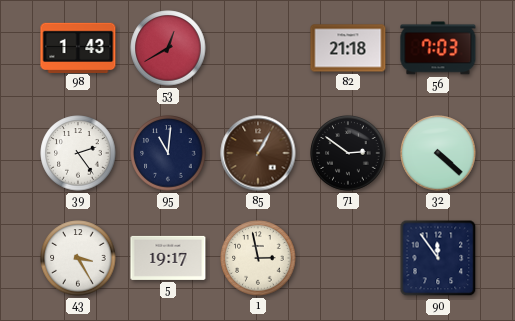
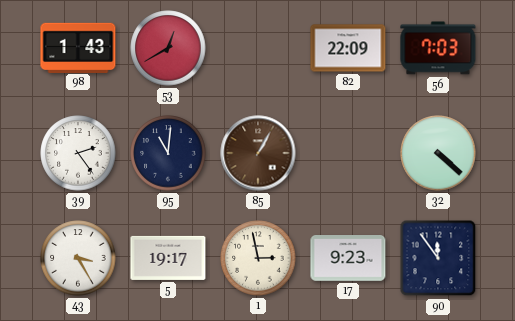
82: 21:18 -> 22:09 (348, 48)
71: 2:51 -> none (348, 153)
17: none -> 9:23 (348, 259)
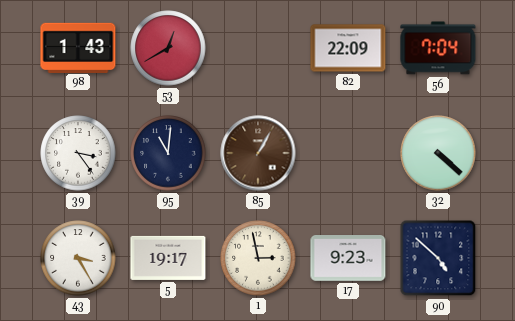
56: 7:03 -> 7:04 (438, 48)
39: 2:24 -> 3:24 (78, 153)
90: 11:54 -> 4:52 (438, 258)
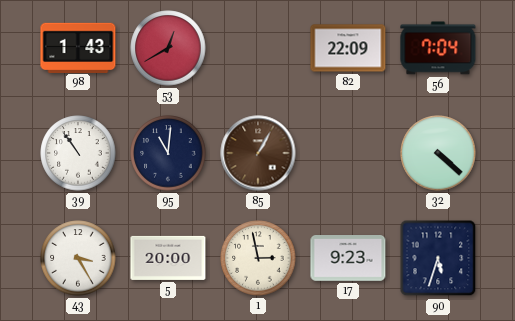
39: 3:24 -> 10:54 (78, 153)
5: 19:17 -> 20:00 (168, 258)
90: 4:52 -> 5:33 (438, 258)
